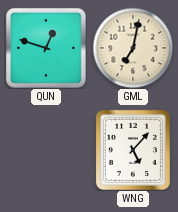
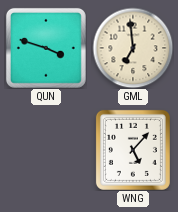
QUN: 12:48 -> 3:48 (46, 48)
GML: 7:02 -> 6:59 (133, 48)
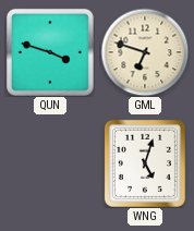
GML: 6:59 -> 6:48 (145, 52)
WNG: 5:07 -> 5:03 (145, 163)
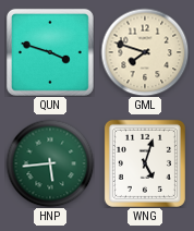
GML: 6:48 -> 7:48 (145, 52)
HNP: none -> 5:44 (50, 163)
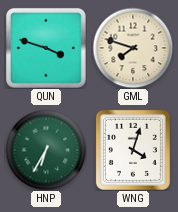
HNP: 5:44 -> 6:35 (46, 150)
WNG: 5:03 -> 4:03 (133, 150)
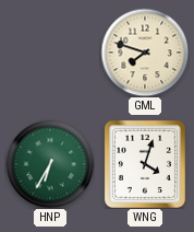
QUN: 3:48 -> none (46, 48)
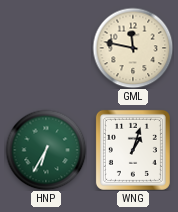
GML: 7:48 -> 11:47 (133, 48)
WNG: 4:03 -> 1:03 (133, 150)
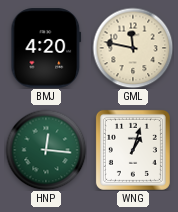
BMJ: none -> 4:20 (46, 48)
HNP: 6:35 -> 12:16 (46, 150)
